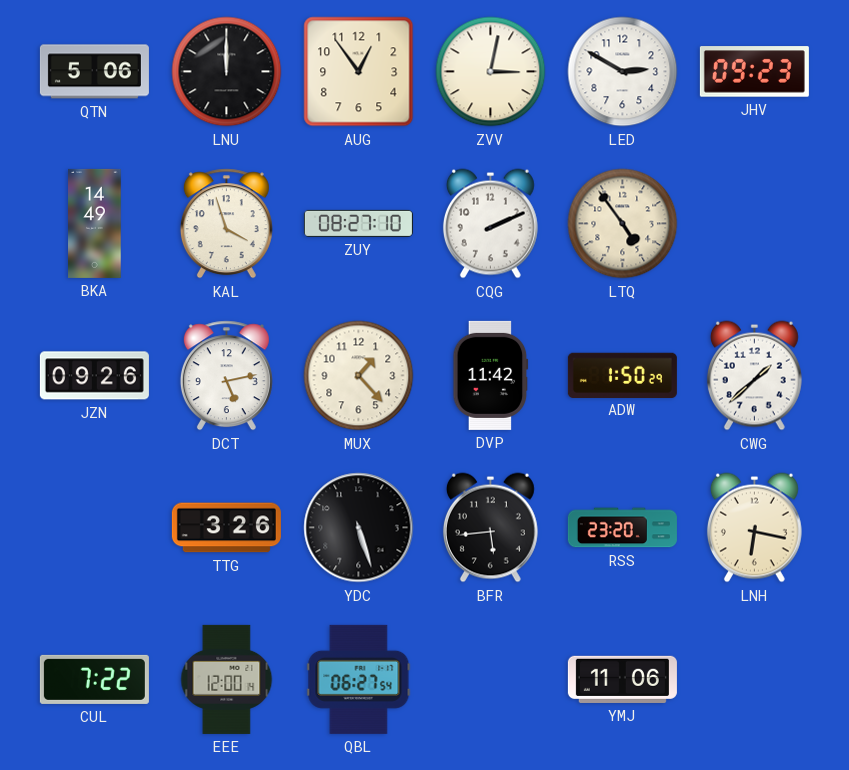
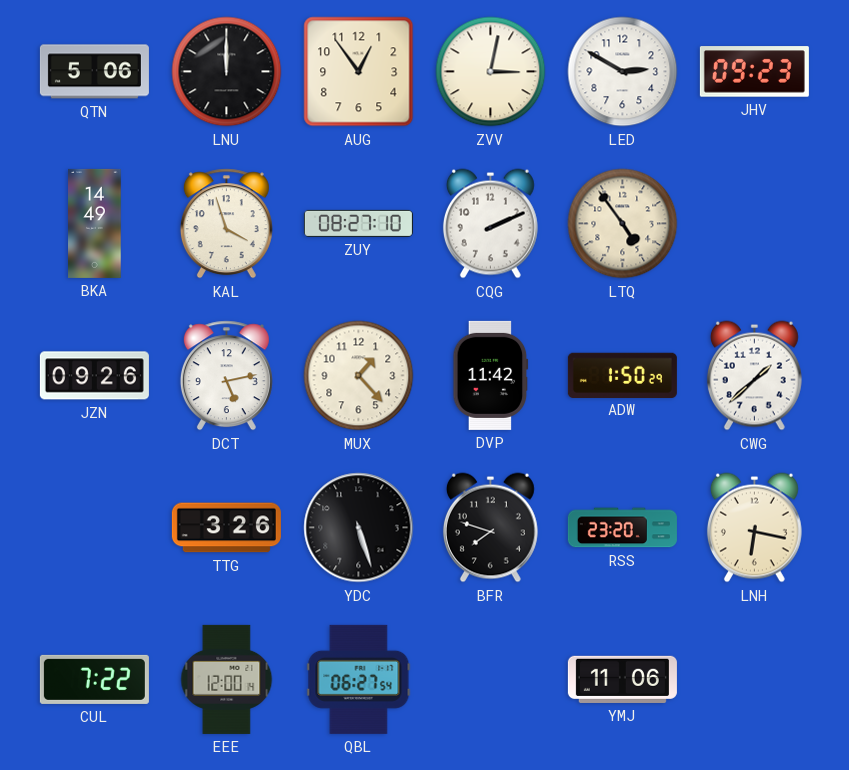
BFR: 5:44 -> 7:48 (490, 528)
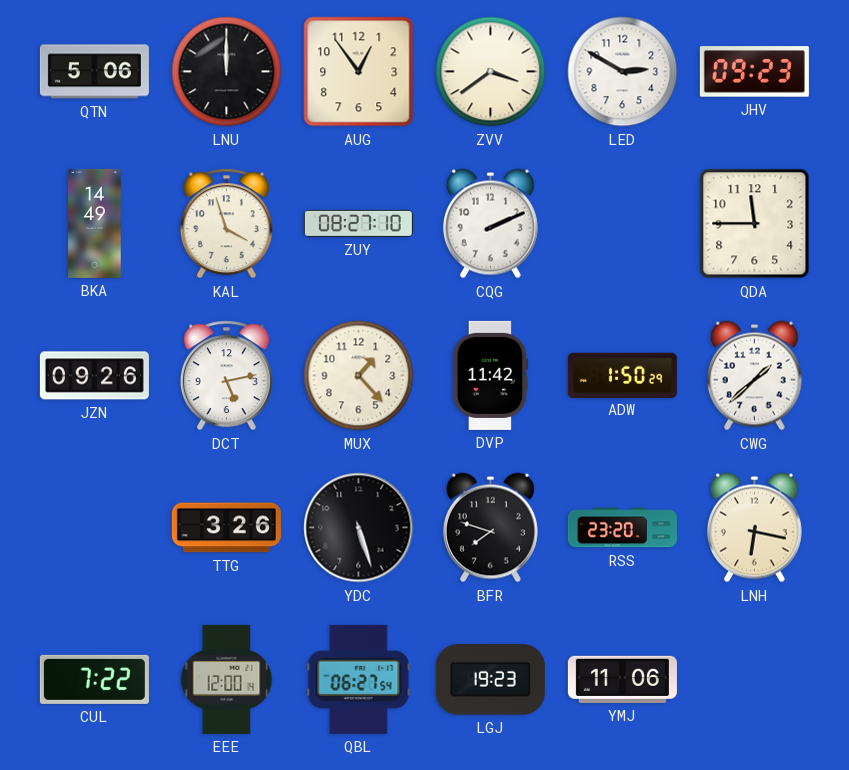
ZVV: 3:02 -> 3:39 (491, 72)
LTQ: 4:54 -> none (623, 224)
QDA: none -> 11:45 (755, 224)
LGJ: none -> 19:23 (490, 680)
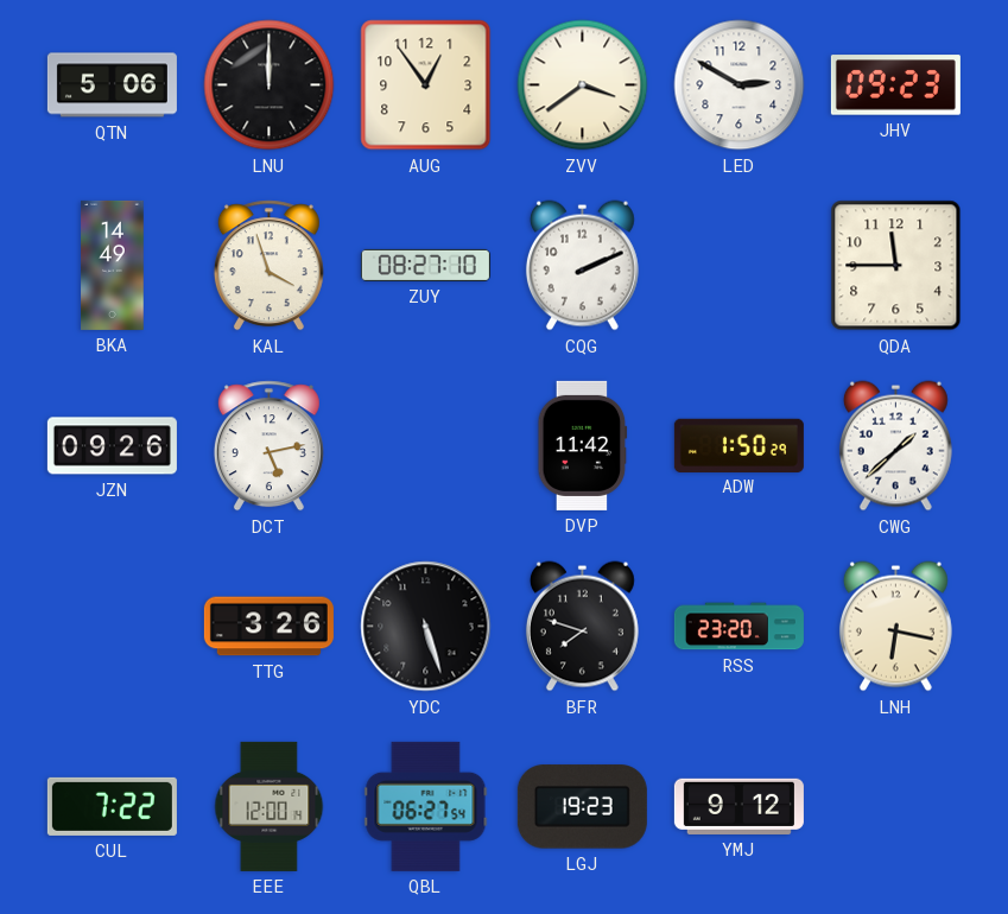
MUX: 1:23 -> none (359, 376)
YMJ: 11:06 -> 9:12 (738, 806)
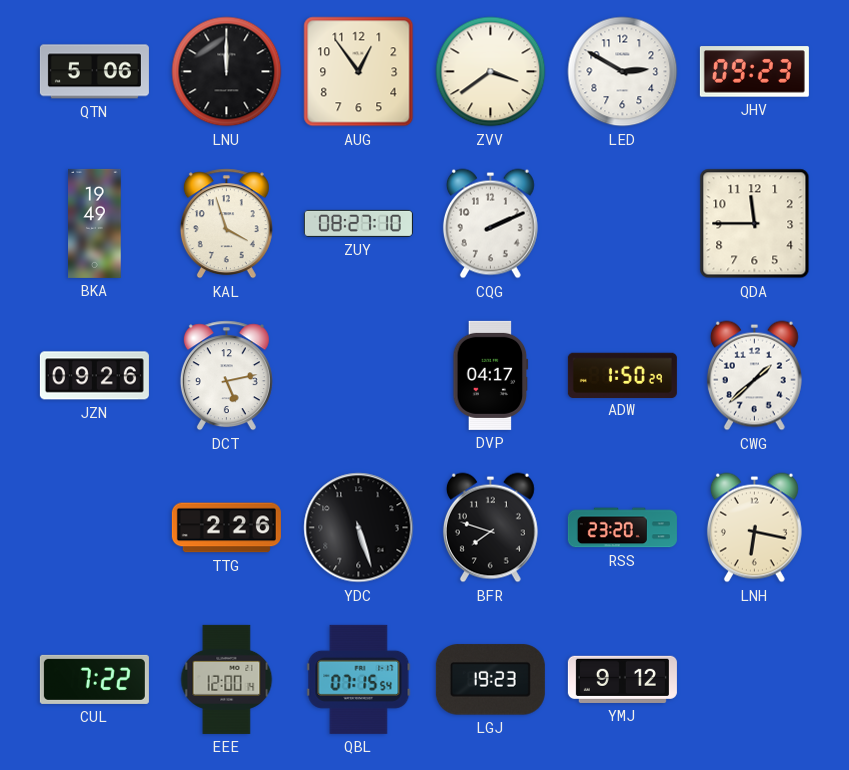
BKA: 14:49 -> 19:49 (95, 223)
DVP: 11:42 -> 04:17 (491, 375)
TTG: 3:26 -> 2:26 (226, 528)
QBL: 06:27 -> 07:15 (359, 679)
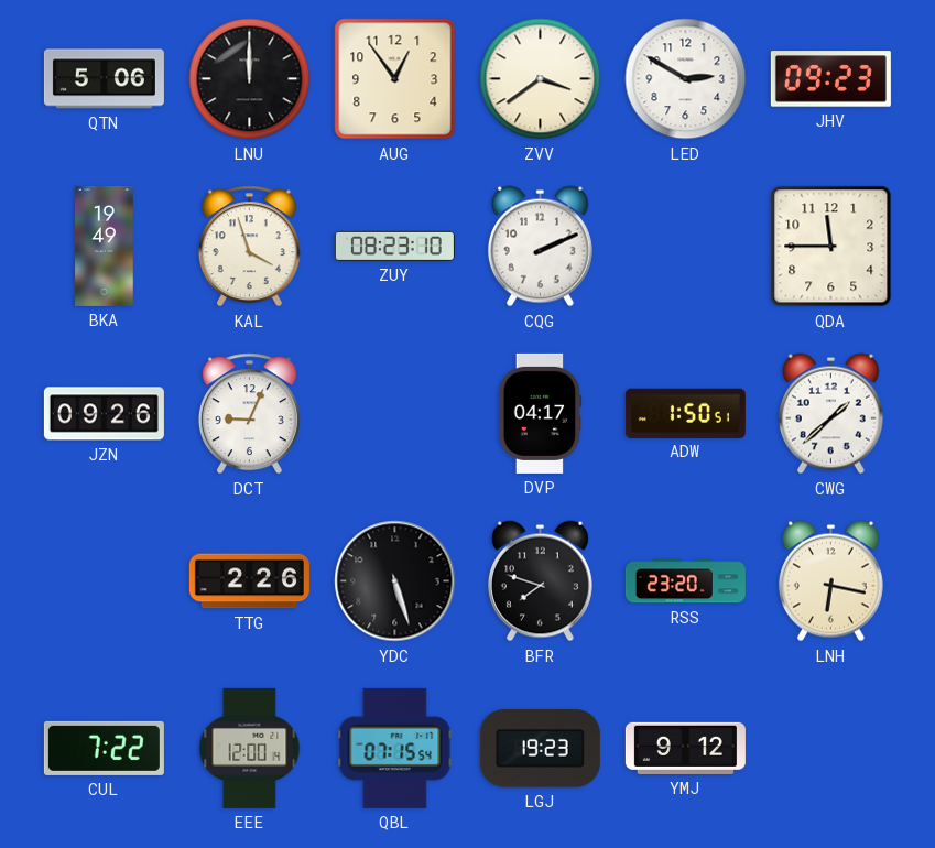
ZUY: 08:27 -> 08:23 (394, 246)
DCT: 5:13 -> 9:04 (249, 414)
ADW: 1:50:29 -> 1:50:51 (685, 413)
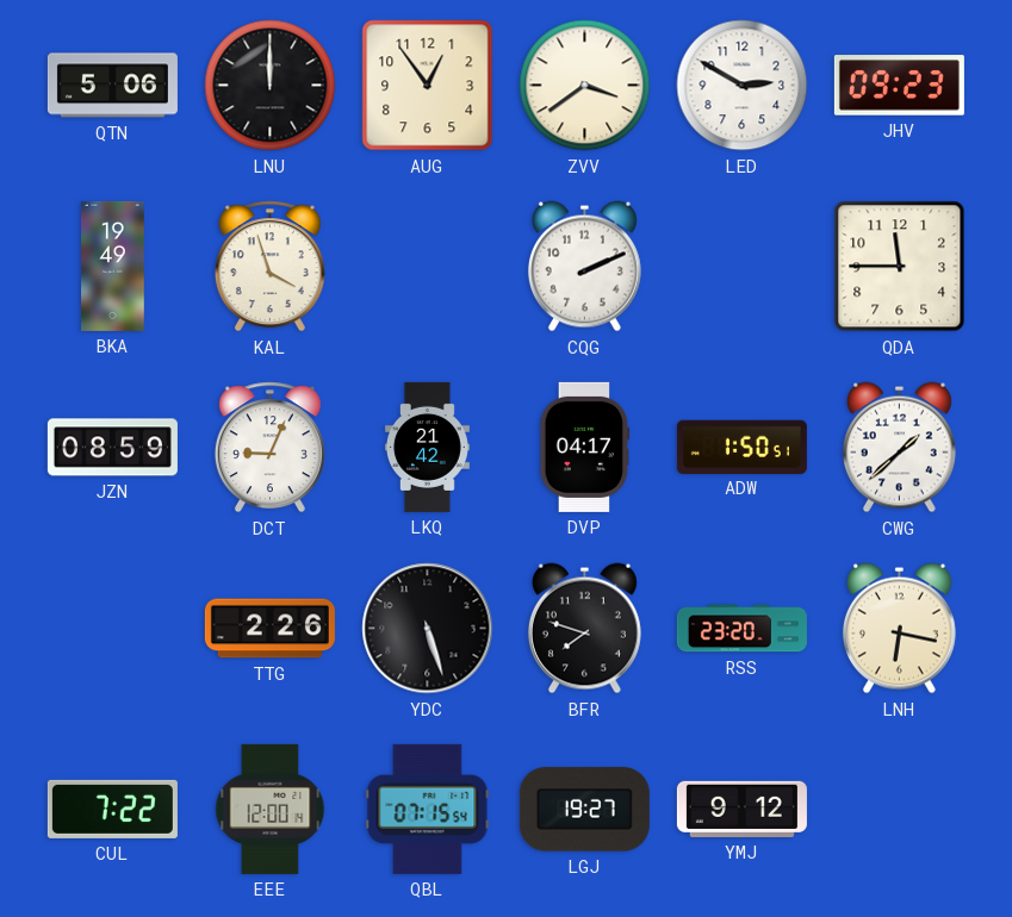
ZUY: 08:23 -> none (394, 246)
JZN: 09:26 -> 08:59 (112, 448)
LKQ: none -> 21:42 (427, 447)
LGJ: 19:23 -> 19:27 (584, 810)
